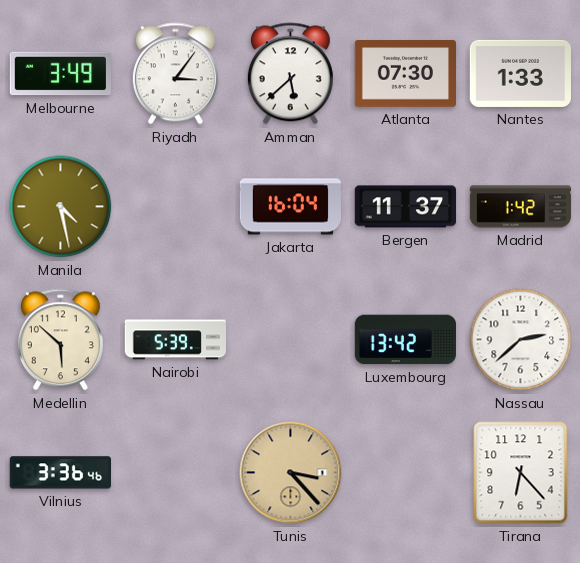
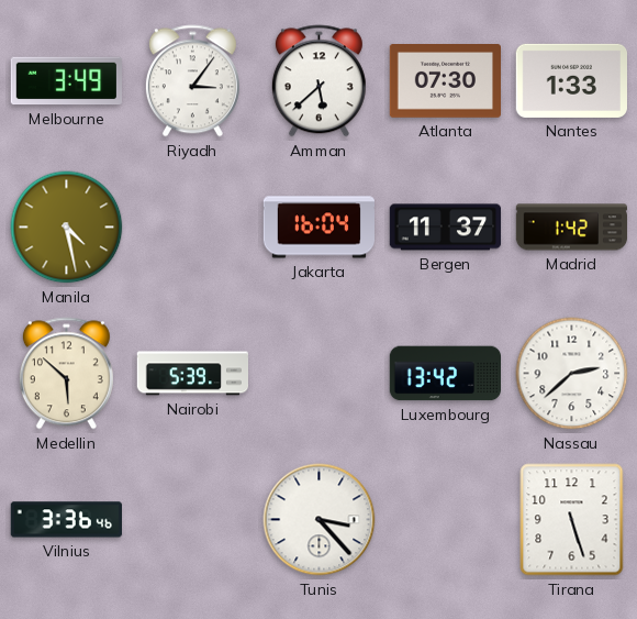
Tunis dial: champagne -> white (320, 520)
Tirana: 6:23 -> 5:27 (572, 520)
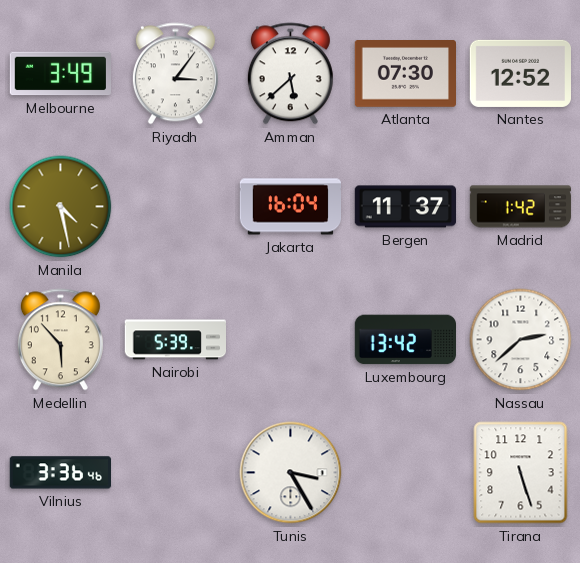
Nantes: 1:33 -> 12:52 (520, 73)
Medellin: 5:52 -> 5:53 (60, 340)
Tunis: 3:23 -> 3:25 (291, 473)
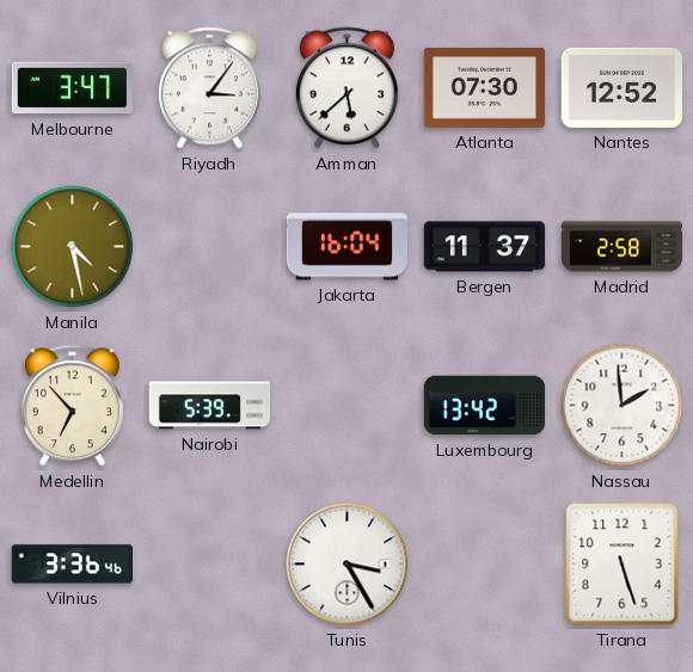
Melbourne: 3:49 -> 3:47 (72, 88)
Madrid: 1:42 -> 2:58 (623, 247)
Medellin: 5:53 -> 6:53 (72, 406)
Nassau: 2:38 -> 1:59 (623, 406)
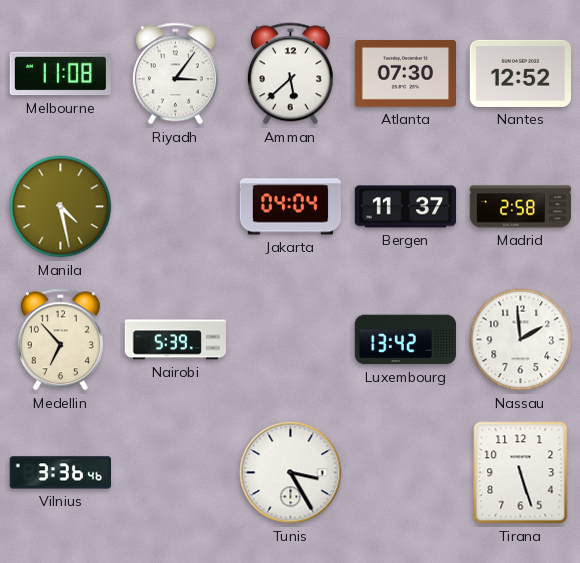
Melbourne: 3:47 -> 11:08 (60, 74)
Jakarta: 16:04 -> 04:04 (291, 207)
